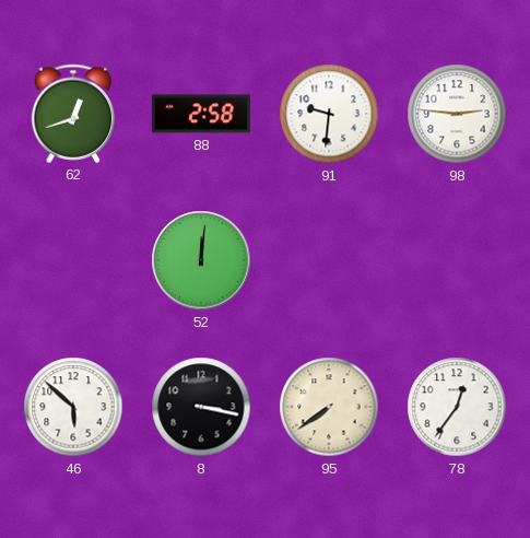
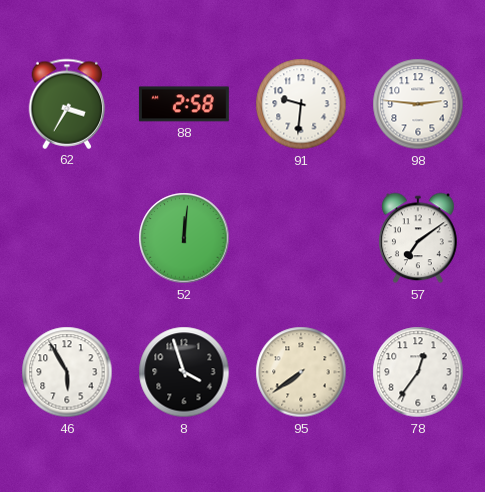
62: 12:42 -> 3:35 (67, 104)
57: none -> 7:09 (418, 238)
46: 5:52 -> 5:55 (67, 372)
8: 3:17 -> 3:57 (184, 372)
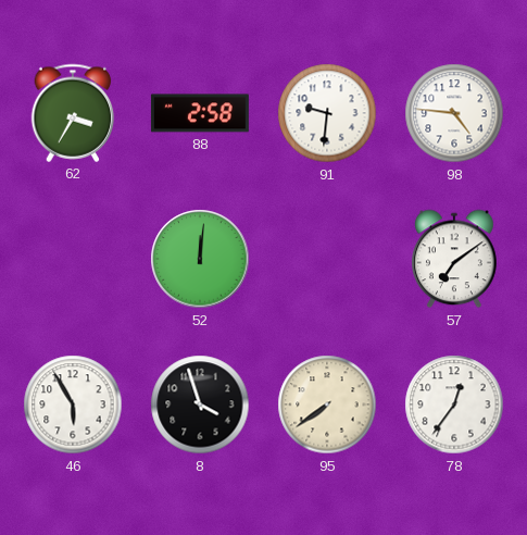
98: 2:46 -> 4:46 (454, 113)
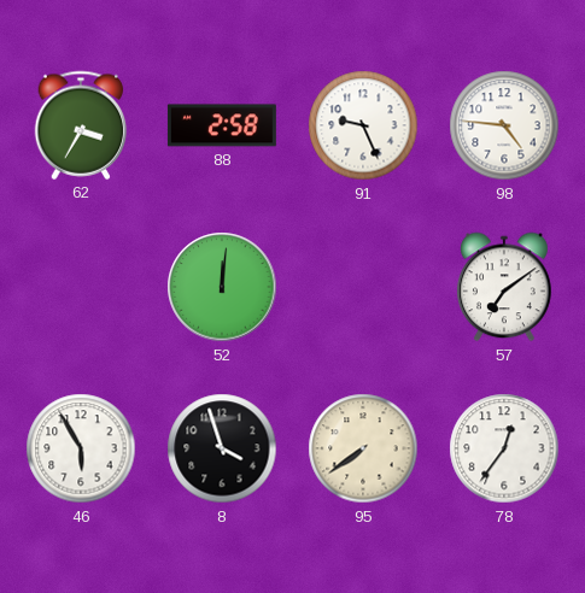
91: 9:31 -> 9:26 (363, 125)
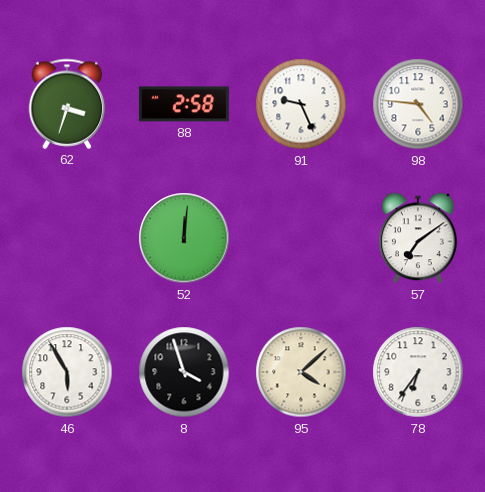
62: 3:35 -> 3:33 (67, 104)
95: 7:39 -> 4:08 (301, 372)
78: 12:36 -> 6:36 (418, 372)
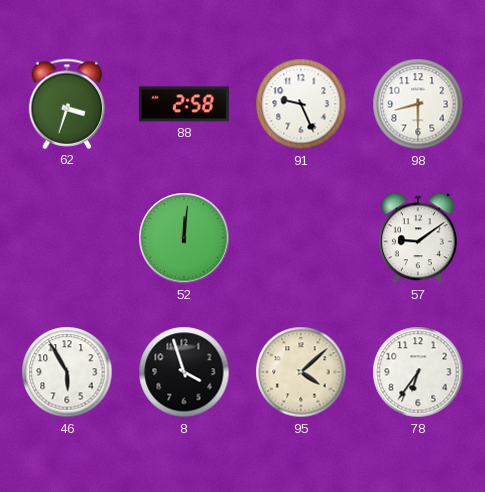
98: 4:46 -> 8:30 (418, 104)
57: 7:09 -> 9:09 (418, 238)
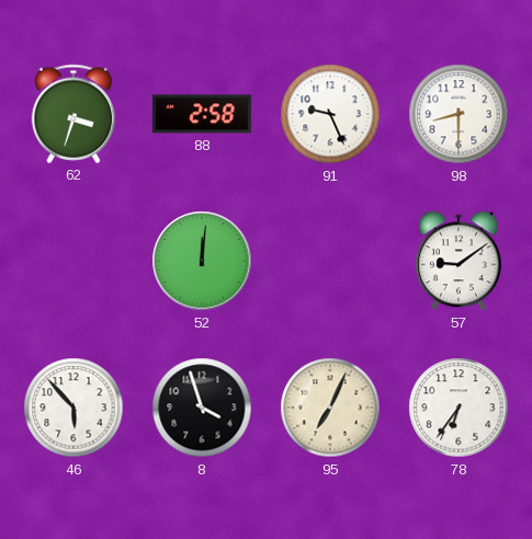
46: 5:55 -> 5:53 (73, 408)
95: 4:08 -> 7:04 (330, 408)
